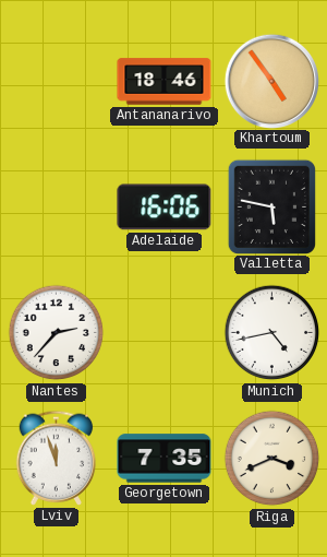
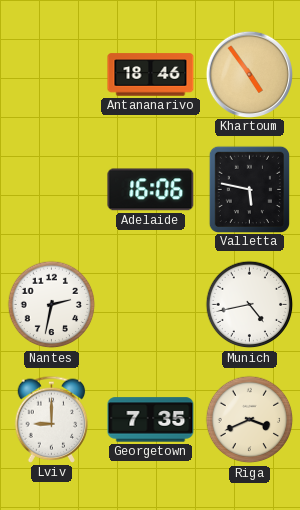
Nantes: 2:37 -> 2:32 (52, 305)
Lviv: 11:57 -> 9:00 (52, 419)
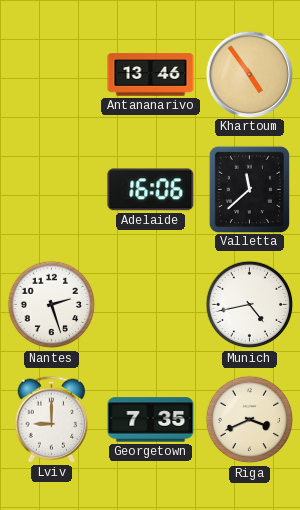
Antananarivo: 18:46 -> 13:46 (151, 75)
Valletta: 5:47 -> 11:38 (249, 189)
Nantes: 2:32 -> 2:27 (52, 305)
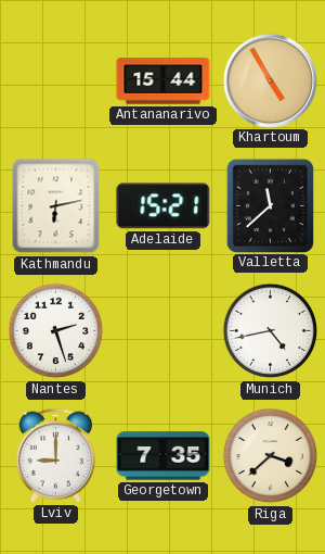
Antananarivo: 13:46 -> 15:44 (164, 81)
Khartoum: 4:54 -> 4:55 (270, 80)
Kathmandu: none -> 6:13 (56, 206)
Adelaide: 16:06 -> 15:21 (164, 206)
Riga: 3:41 -> 3:38 (271, 456)
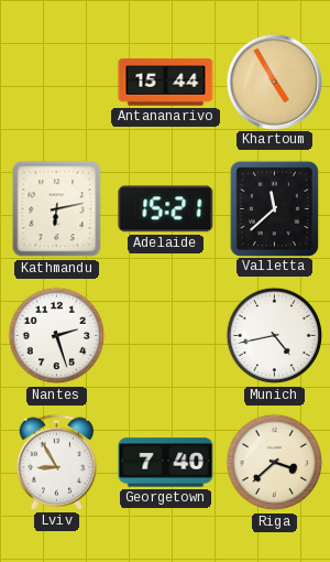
Lviv: 9:00 -> 8:55 (57, 462)
Georgetown: 7:35 -> 7:40 (166, 463)
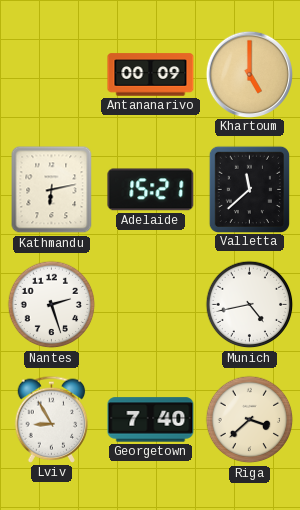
Antananarivo: 15:44 -> 00:09 (151, 75)
Khartoum: 4:55 -> 5:00 (249, 74)
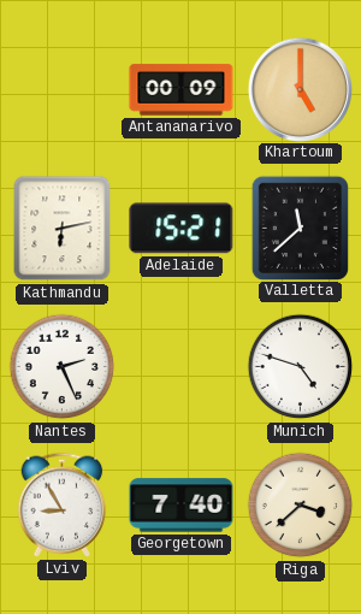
Nantes: 2:27 -> 2:26 (63, 367)
Munich: 4:43 -> 4:48 (301, 367)
